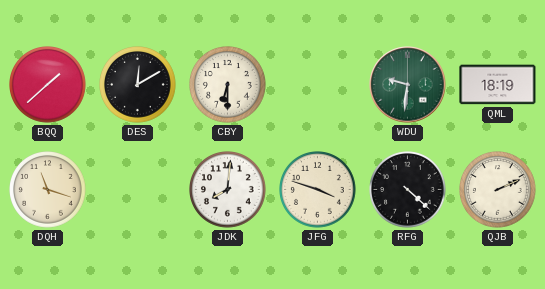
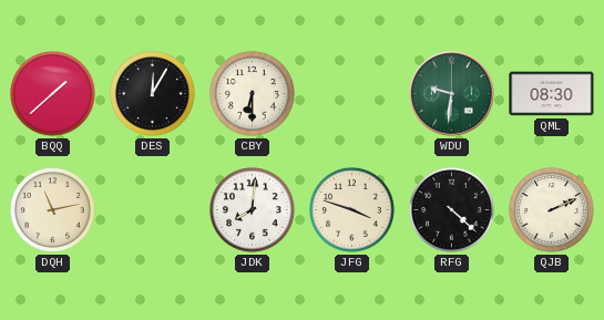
DES: 12:10 -> 12:05 (153, 94)
QML: 18:19 -> 08:30 (552, 94)
DQH: 11:18 -> 11:13 (53, 210)
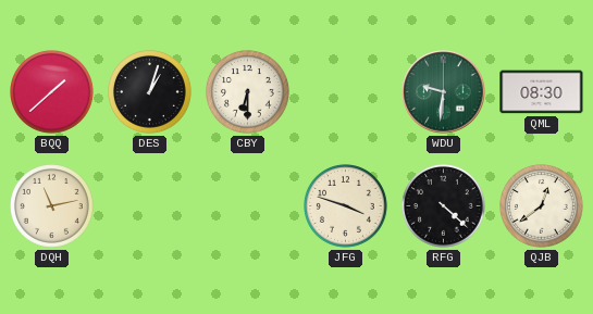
DES: 12:05 -> 1:03 (150, 92)
JDK: 8:01 -> none (253, 210)
QJB: 2:11 -> 12:39 (542, 206)
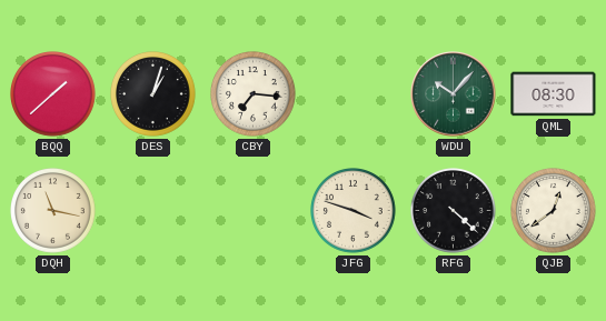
CBY: 6:30 -> 7:16 (254, 94)
WDU: 9:31 -> 10:07 (454, 94)
DQH: 11:13 -> 11:17 (53, 211)
